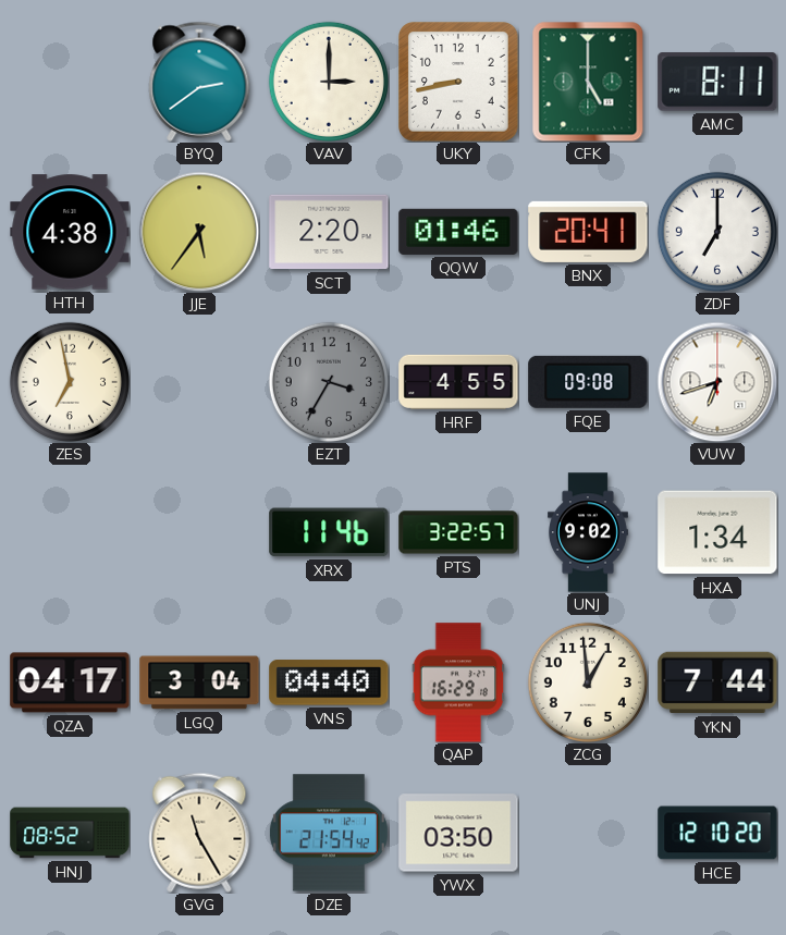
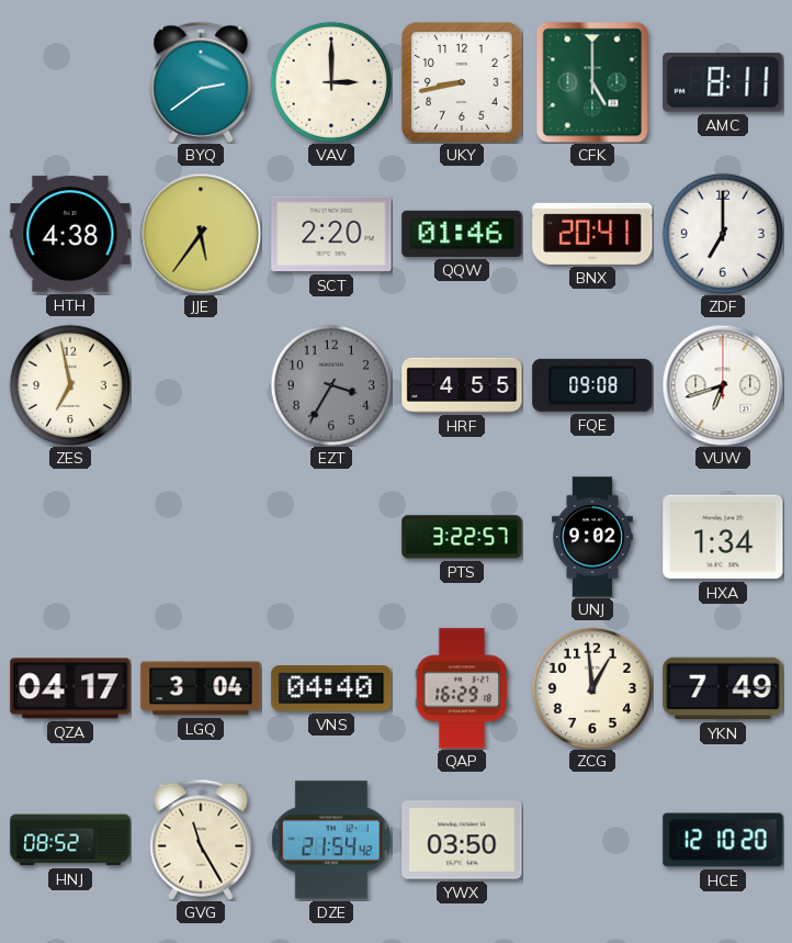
XRX: 11:46 -> none (329, 532)
YKN: 7:44 -> 7:49 (723, 688)
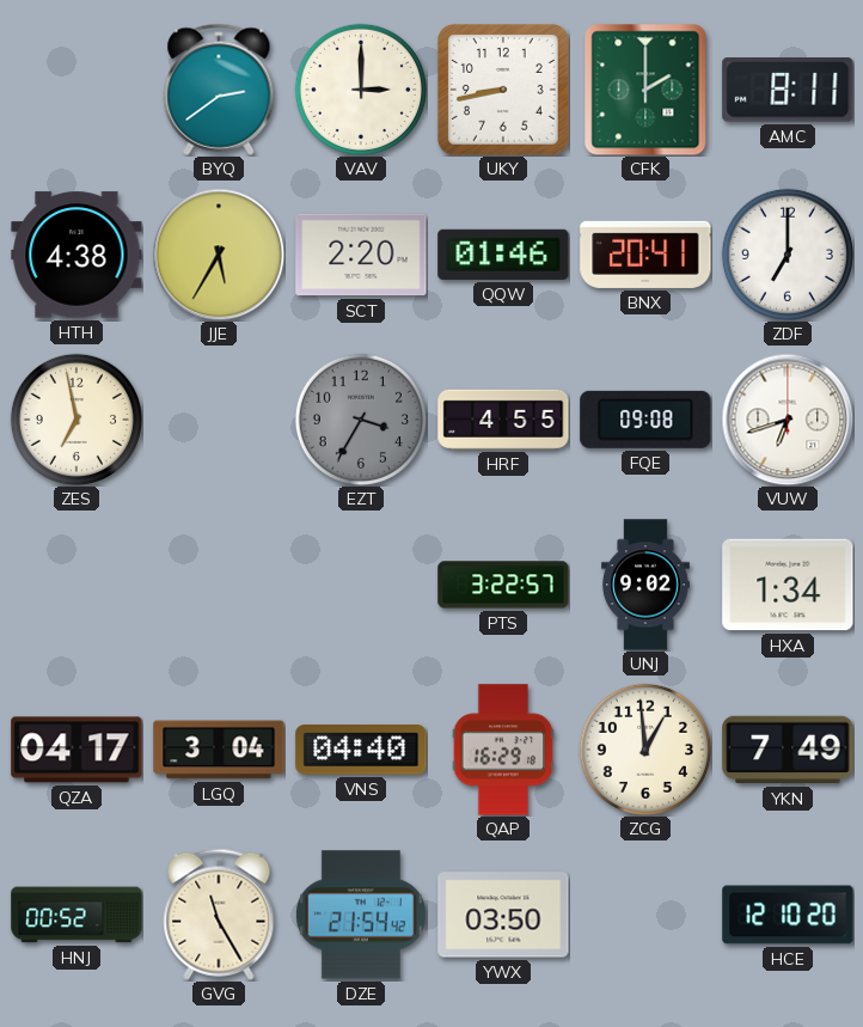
CFK: 5:00 -> 2:00 (645, 90)
JJE: 5:36 -> 5:35 (219, 255)
HNJ: 08:52 -> 00:52 (76, 915)
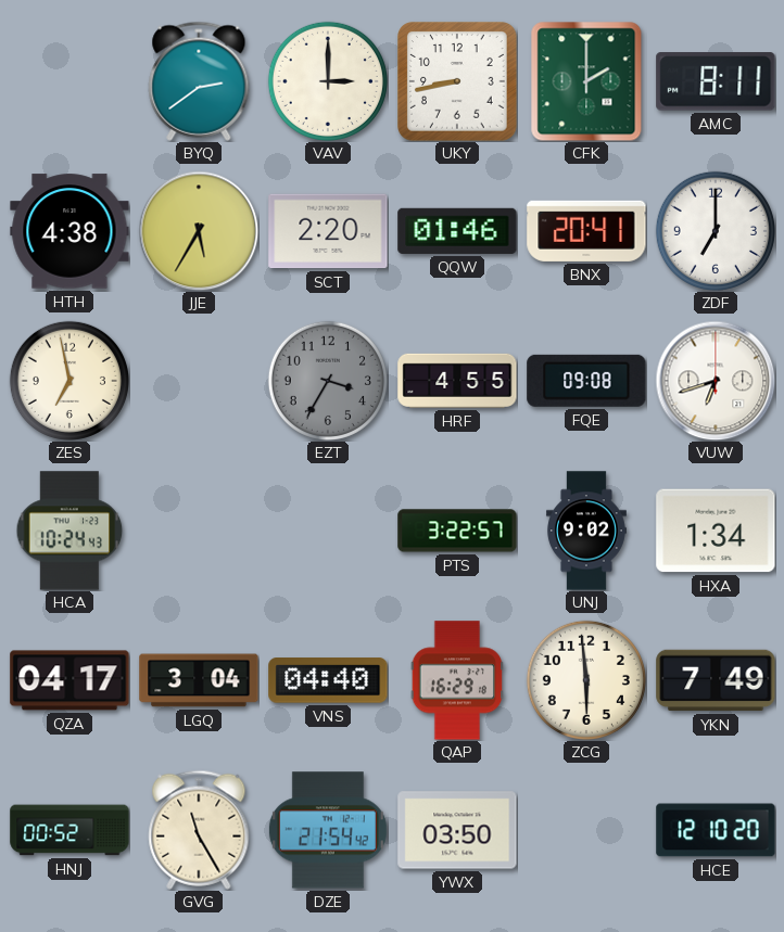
HCA: none -> 10:24 (69, 531)
ZCG: 12:59 -> 5:59 (586, 680)
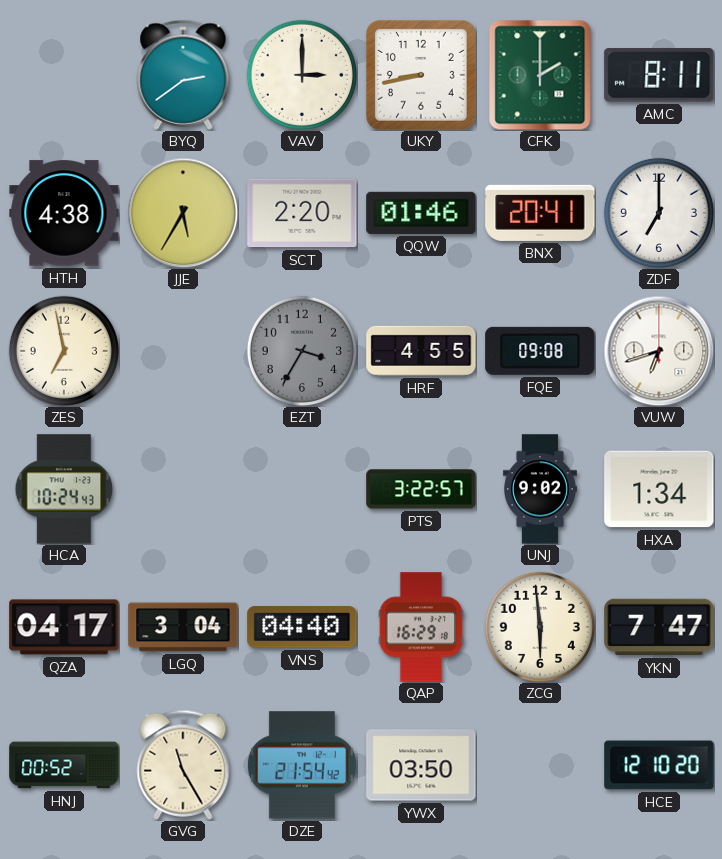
YKN: 7:49 -> 7:47 (659, 627)
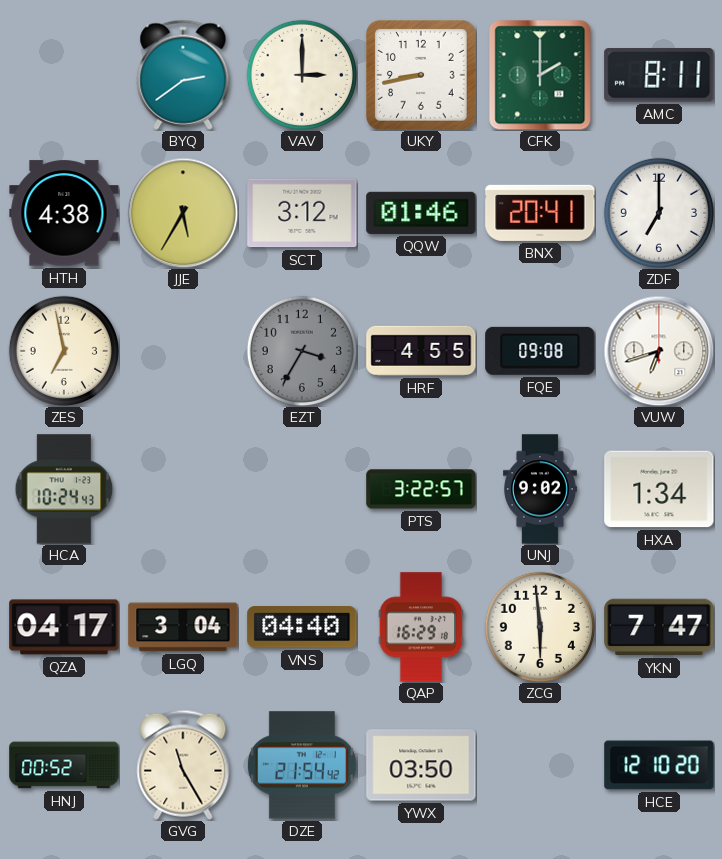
SCT: 2:20 -> 3:12 (302, 213)
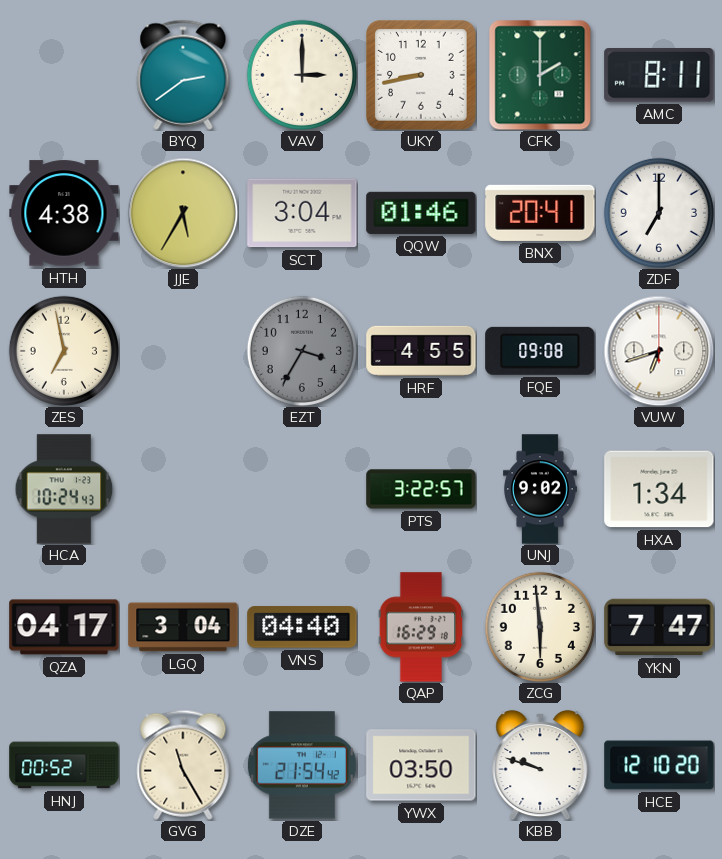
SCT: 3:12 -> 3:04 (302, 213)
KBB: none -> 9:48 (540, 765)
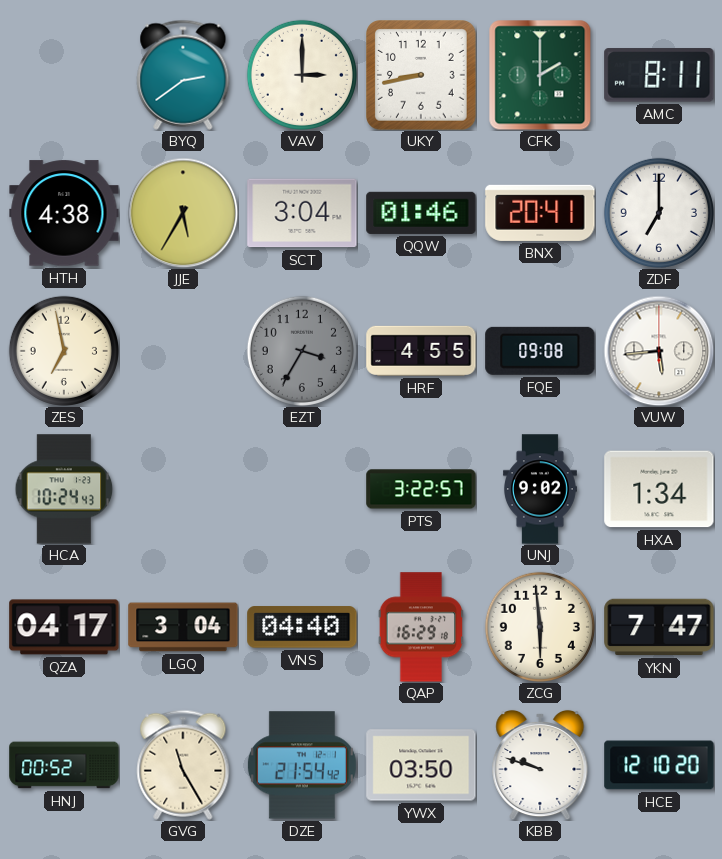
VUW: 6:42 -> 5:44 (659, 351)
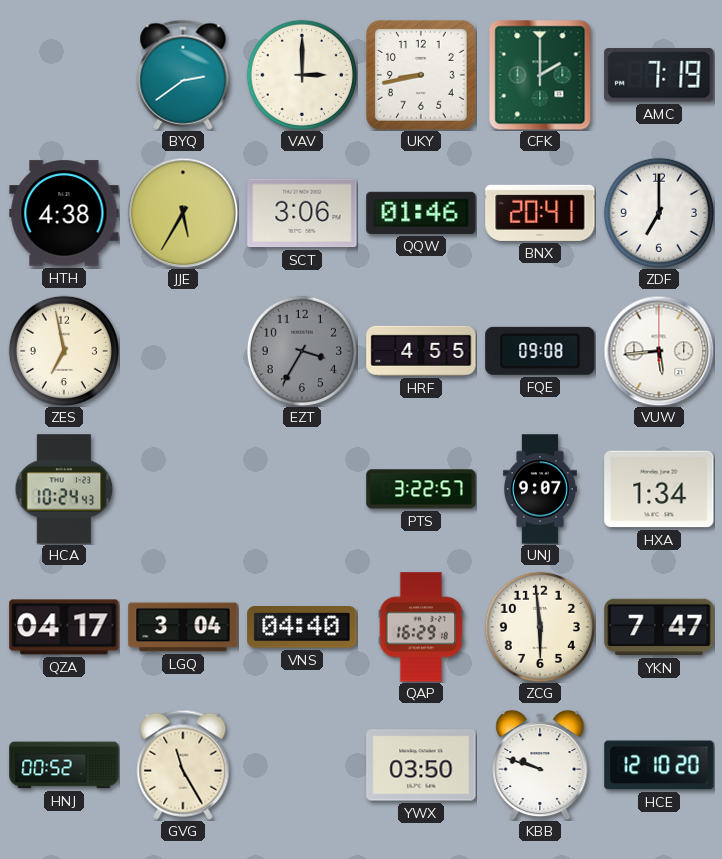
AMC: 8:11 -> 7:19 (659, 75)
SCT: 3:04 -> 3:06 (302, 213)
UNJ: 9:02 -> 9:07 (540, 489)
DZE: 21:54 -> none (302, 765)
